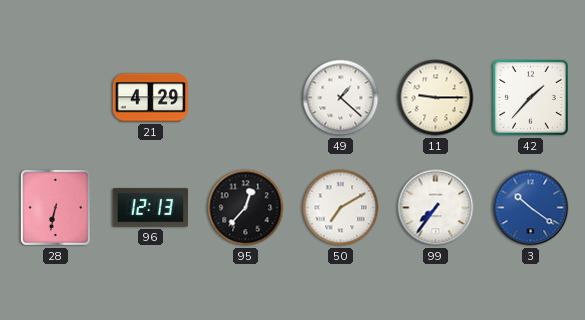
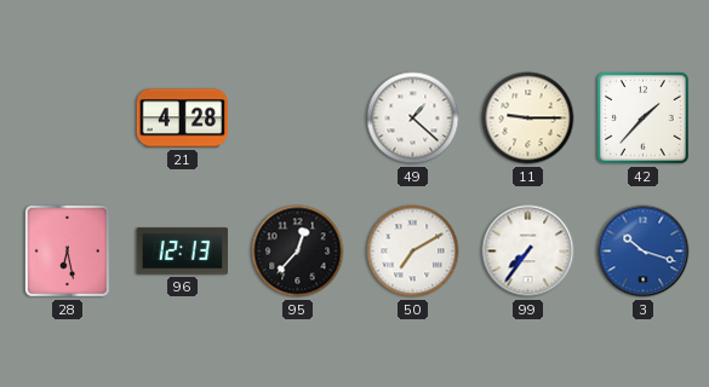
21: 4:29 -> 4:28 (183, 119)
28: 6:32 -> 6:28 (67, 250)
3: 10:21 -> 10:18 (644, 252)
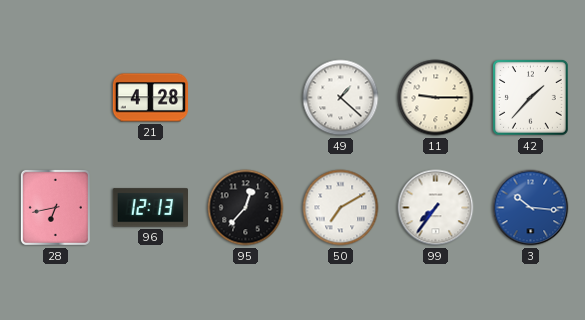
28: 6:28 -> 6:43 (55, 207)
3: 10:18 -> 10:16 (531, 208)
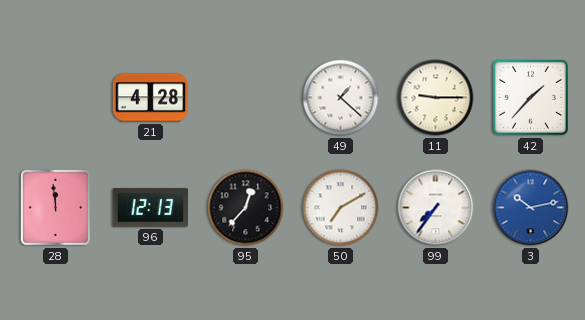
28: 6:43 -> 11:59 (55, 207)
3: 10:16 -> 10:13 (531, 208)
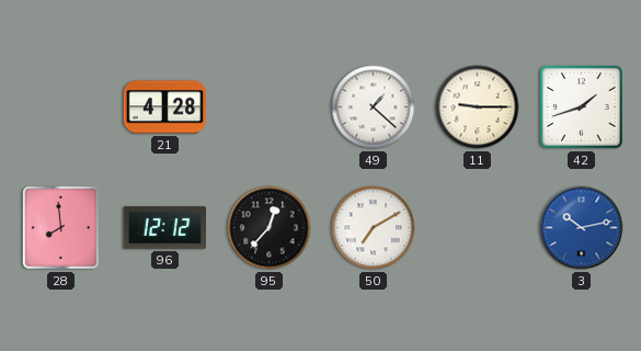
42: 1:37 -> 1:42 (581, 106)
28: 11:59 -> 7:59 (60, 227)
96: 12:13 -> 12:12 (165, 228)
99: 7:36 -> none (436, 208)
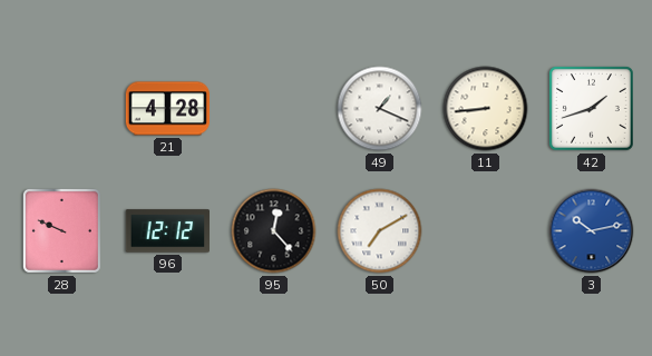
49: 1:22 -> 1:19 (380, 109)
11: 9:15 -> 8:44 (486, 109)
28: 7:59 -> 9:49 (61, 230)
95: 12:37 -> 12:23 (274, 231)
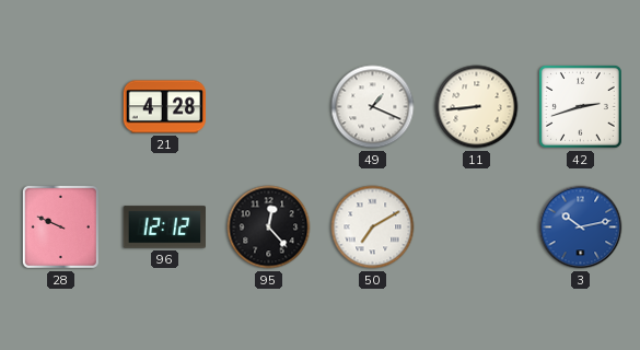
42: 1:42 -> 2:42 (580, 106)
